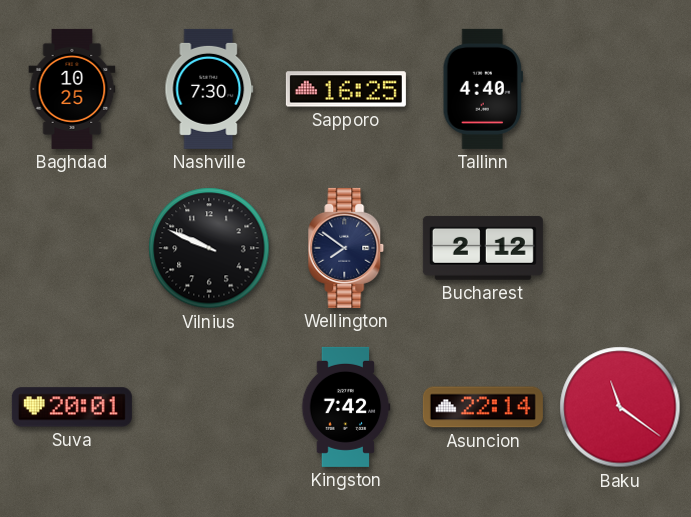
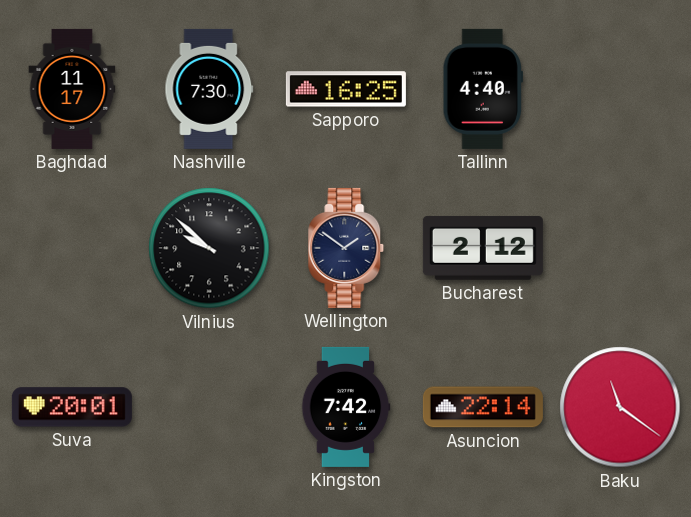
Baghdad: 10:25 -> 11:17 (72, 89)
Vilnius: 9:49 -> 9:52 (209, 248)
Wellington: 7:51 -> 1:51 (346, 248)
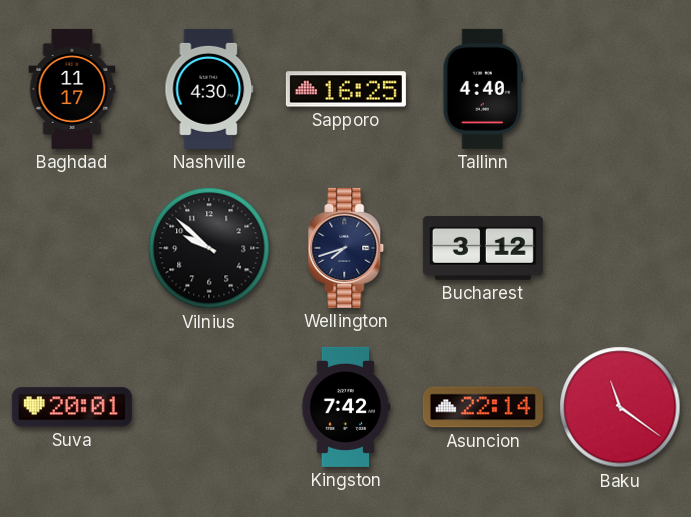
Nashville: 7:30 -> 4:30 (209, 89)
Wellington: 1:51 -> 7:42 (346, 248)
Bucharest: 2:12 -> 3:12 (483, 248)
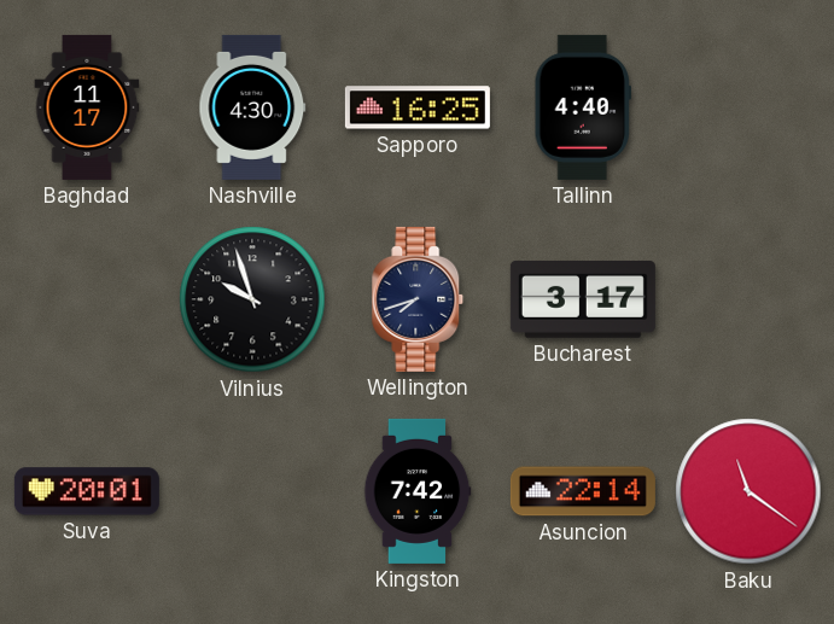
Vilnius: 9:52 -> 9:57 (252, 299)
Bucharest: 3:12 -> 3:17 (583, 299)
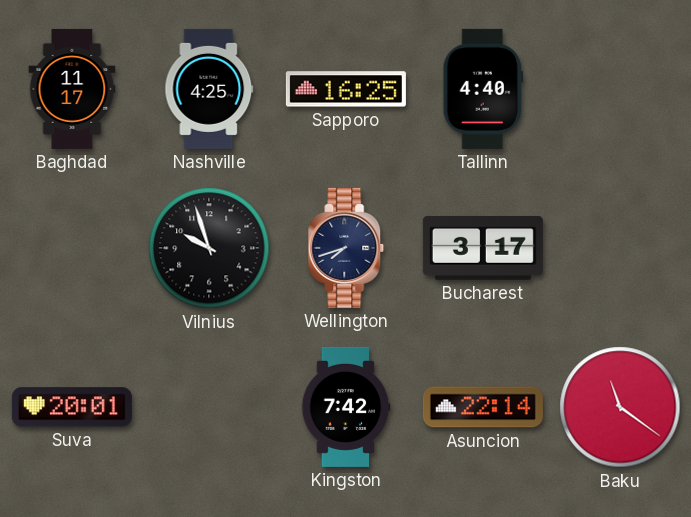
Nashville: 4:30 -> 4:25 (209, 89)
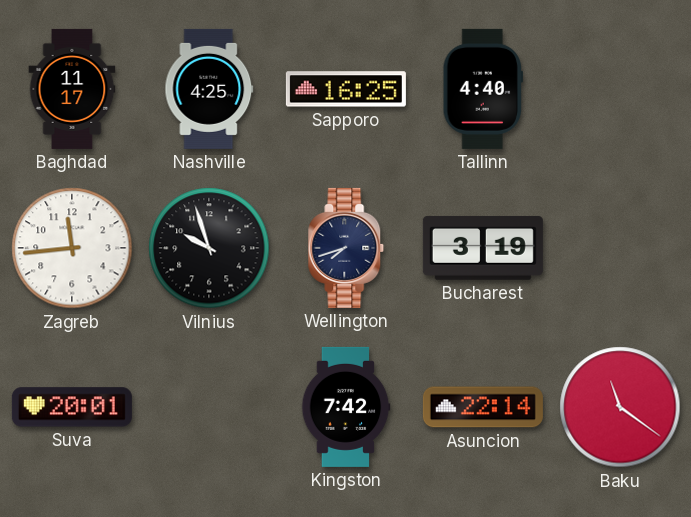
Zagreb: none -> 11:44 (72, 248)
Bucharest: 3:17 -> 3:19 (483, 248)
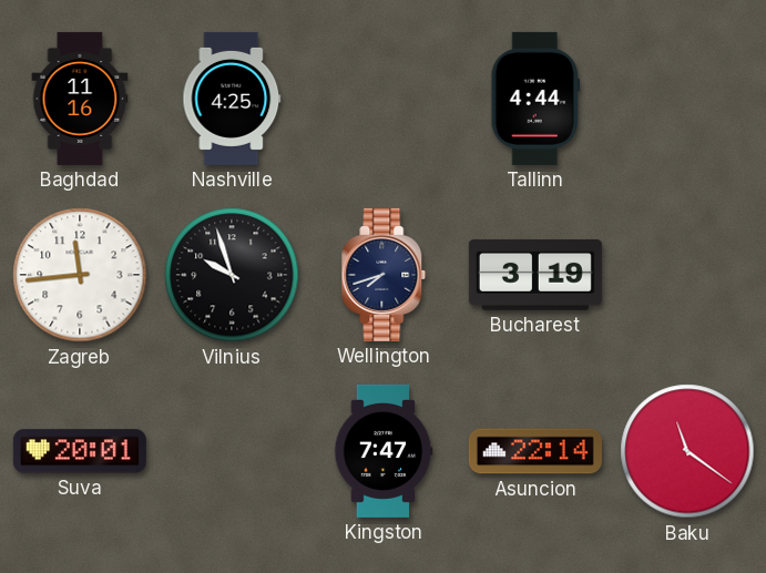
Baghdad: 11:17 -> 11:16 (80, 99)
Sapporo: 16:25 -> none (346, 89)
Tallinn: 4:40 -> 4:44 (534, 99)
Kingston: 7:42 -> 7:47 (384, 451)
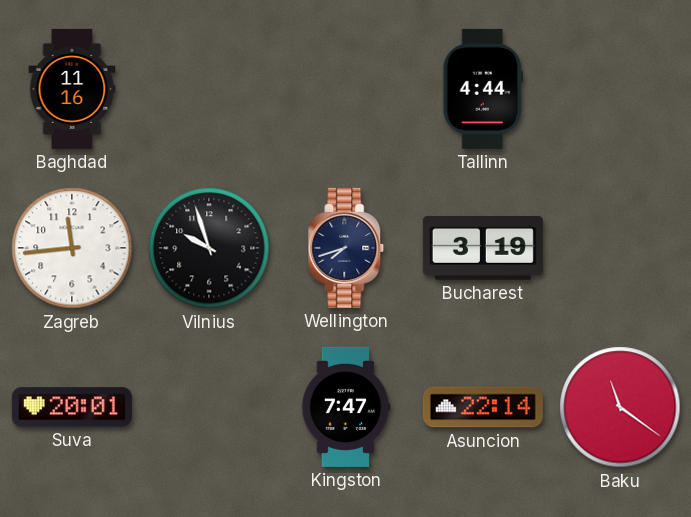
Nashville: 4:25 -> none (232, 99)
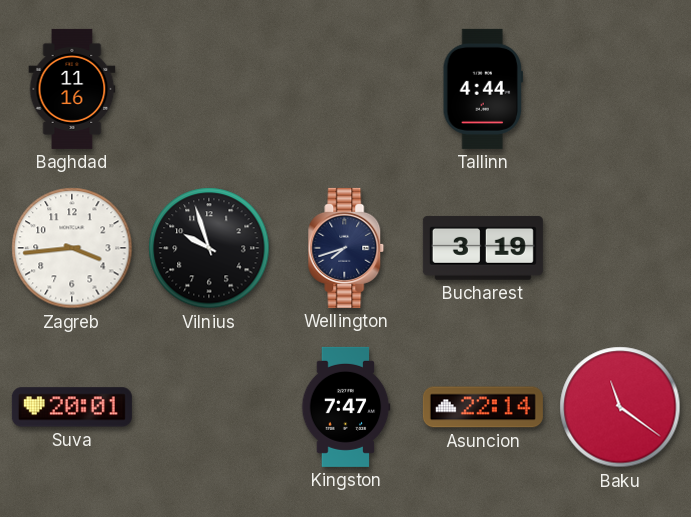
Zagreb: 11:44 -> 3:44 (72, 248)
